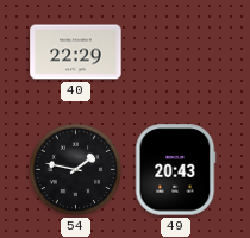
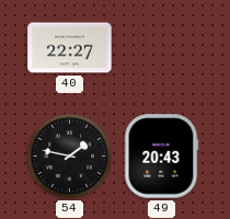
40: 22:29 -> 22:27 (70, 48)
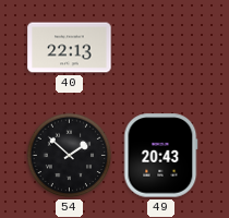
40: 22:27 -> 22:13 (70, 48)
54: 1:47 -> 1:52 (70, 156)
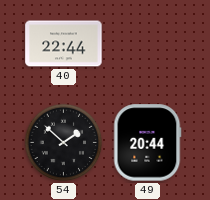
40: 22:13 -> 22:44 (64, 44)
49: 20:43 -> 20:44 (147, 143)
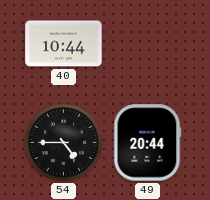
40: 22:44 -> 10:44 (64, 44)
54: 1:52 -> 4:45 (64, 143)
